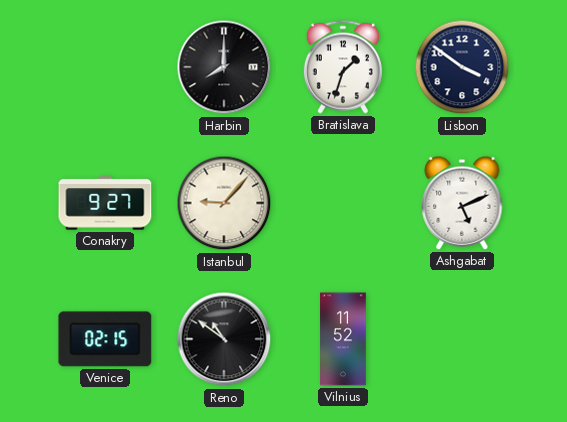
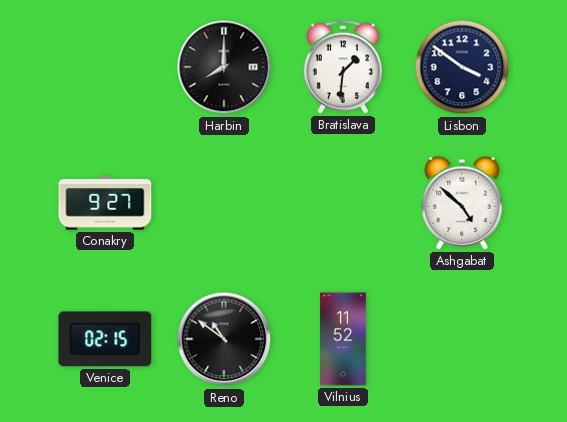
Bratislava: 1:33 -> 1:31 (343, 67)
Istanbul: 9:07 -> none (224, 203)
Ashgabat: 5:11 -> 4:52 (462, 203)
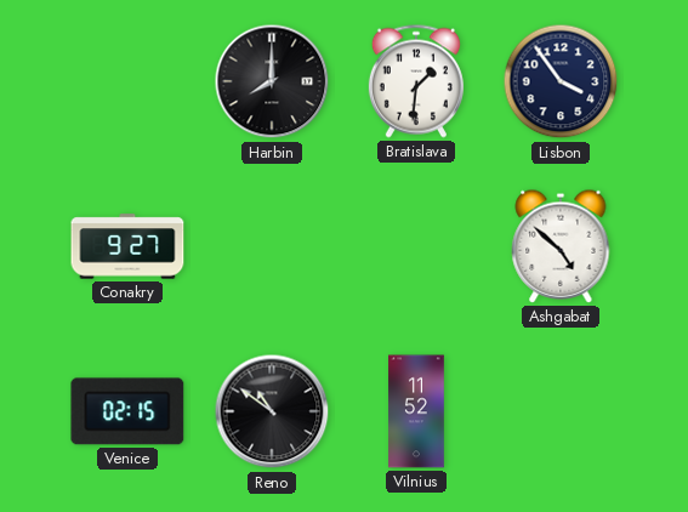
Lisbon: 3:51 -> 3:54 (561, 81)
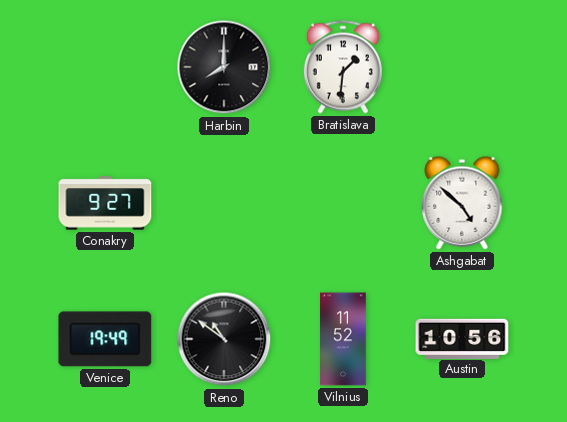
Lisbon: 3:54 -> none (561, 81)
Venice: 02:15 -> 19:49 (105, 339)
Austin: none -> 10:56 (462, 338)
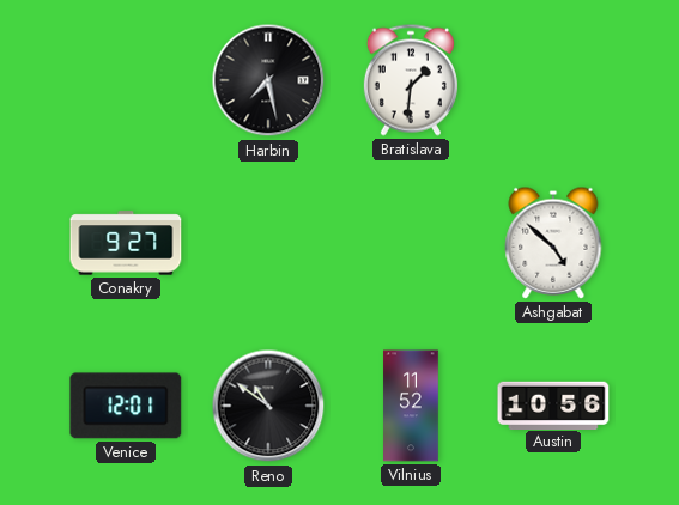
Harbin: 8:00 -> 7:28 (268, 80)
Venice: 19:49 -> 12:01 (126, 406)
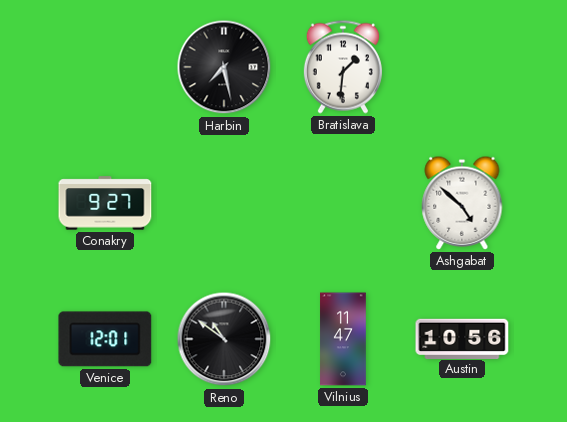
Vilnius: 11:52 -> 11:47 (343, 339)
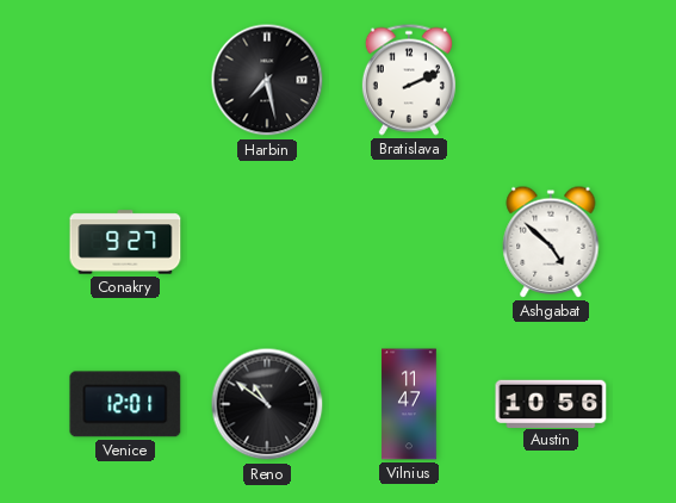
Bratislava: 1:31 -> 2:11 (409, 80)
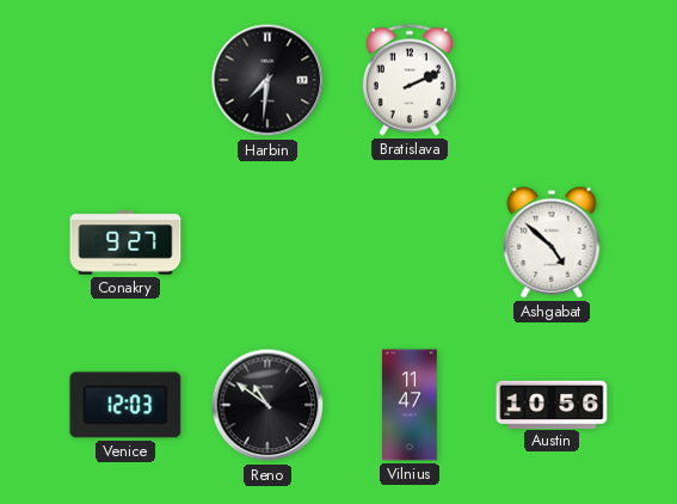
Harbin: 7:28 -> 7:31 (267, 80)
Venice: 12:01 -> 12:03 (125, 405)
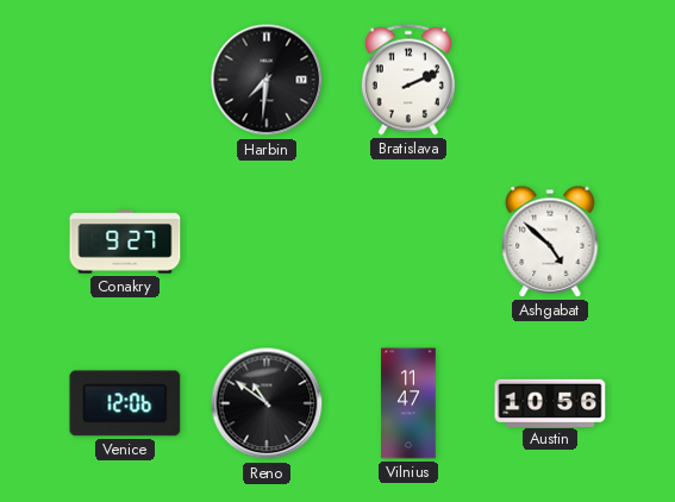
Venice: 12:03 -> 12:06 (125, 403)
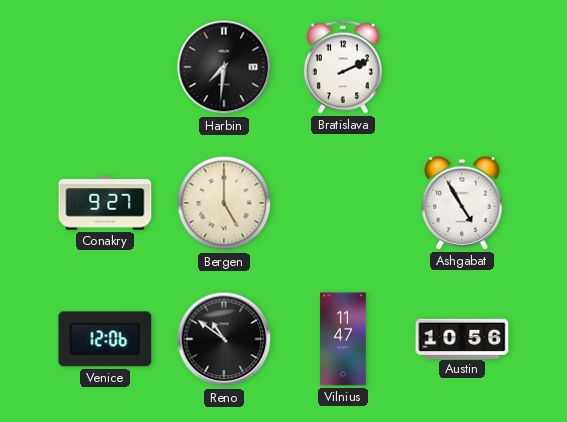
Bergen: none -> 5:00 (224, 203)
Ashgabat: 4:52 -> 4:55 (462, 203)
